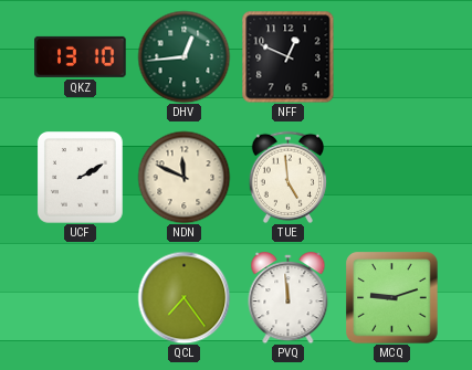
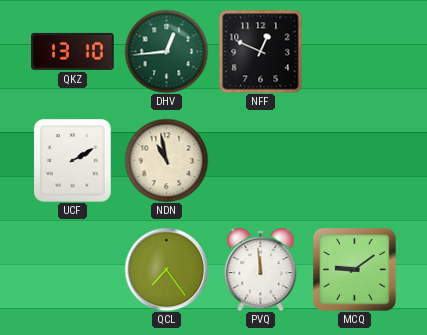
NDN: 11:49 -> 10:58 (166, 160)
TUE: 4:59 -> none (287, 177)
MCQ: 9:12 -> 9:09 (354, 269)
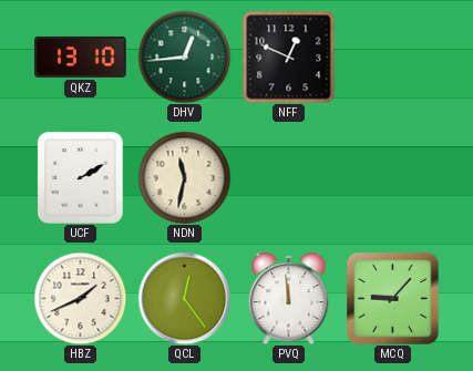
NDN: 10:58 -> 11:32 (184, 177)
HBZ: none -> 1:41 (80, 298)
QCL: 7:24 -> 12:24 (184, 298)
MCQ: 9:09 -> 9:07 (392, 298)
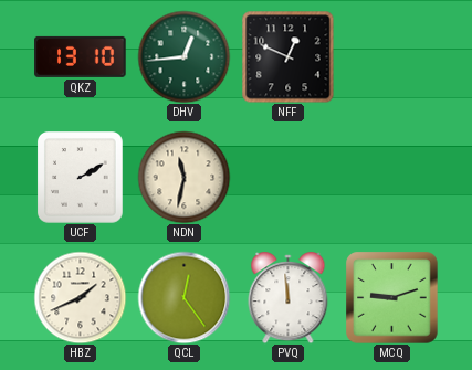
MCQ: 9:07 -> 9:12 (391, 297)
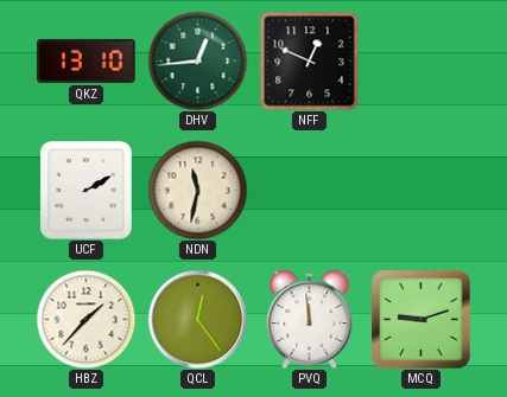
HBZ: 1:41 -> 1:37 (85, 319)
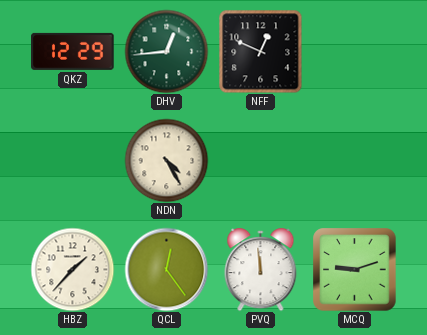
QKZ: 13:10 -> 12:29 (73, 51)
UCF: 2:10 -> none (87, 191)
NDN: 11:32 -> 4:25 (166, 160)
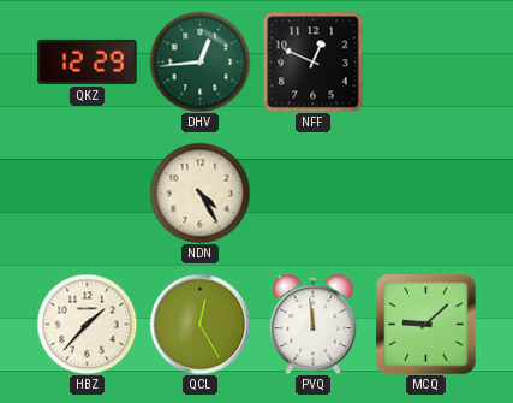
QCL: 12:24 -> 12:25 (199, 324)
MCQ: 9:12 -> 9:08 (425, 324)
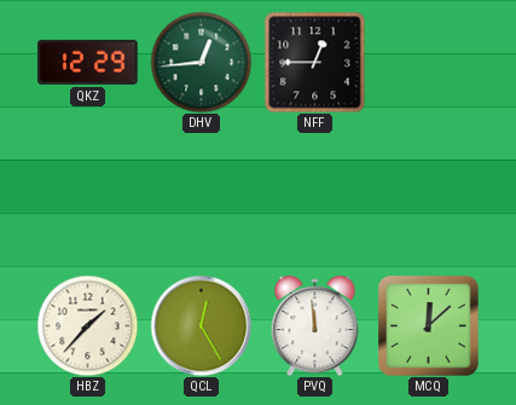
NFF: 12:49 -> 12:45 (314, 62)
NDN: 4:25 -> none (199, 192)
MCQ: 9:08 -> 12:08 (428, 325)
